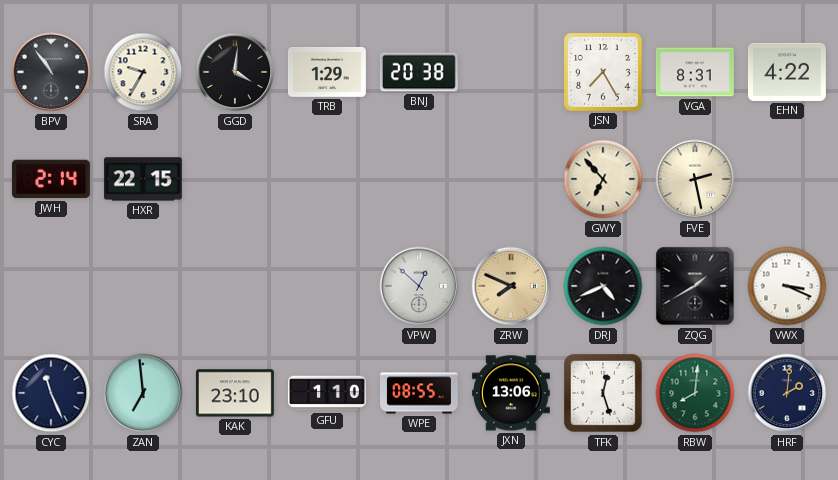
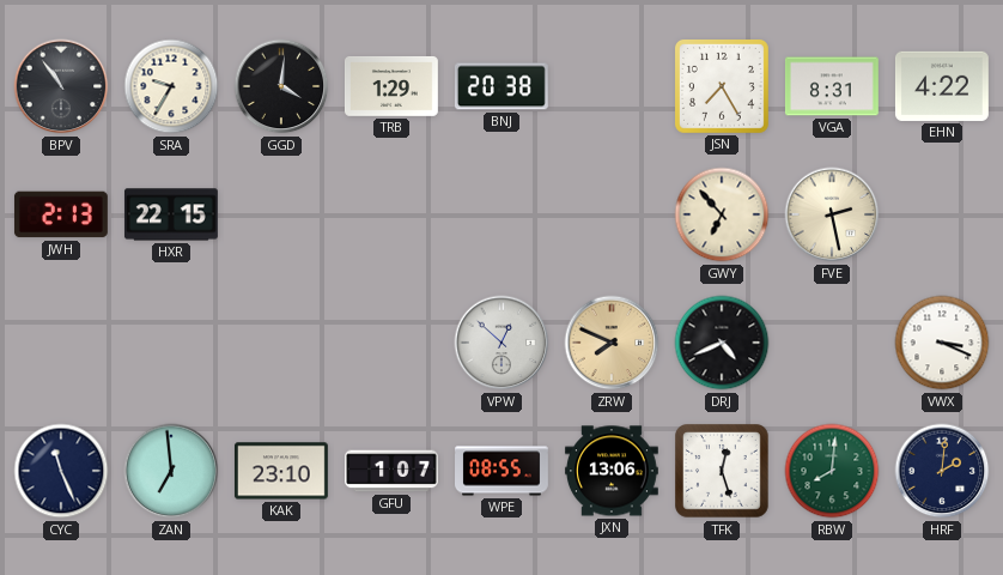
JWH: 2:14 -> 2:13 (61, 214)
ZQG: 1:40 -> none (695, 286)
GFU: 1:10 -> 1:07 (393, 471)
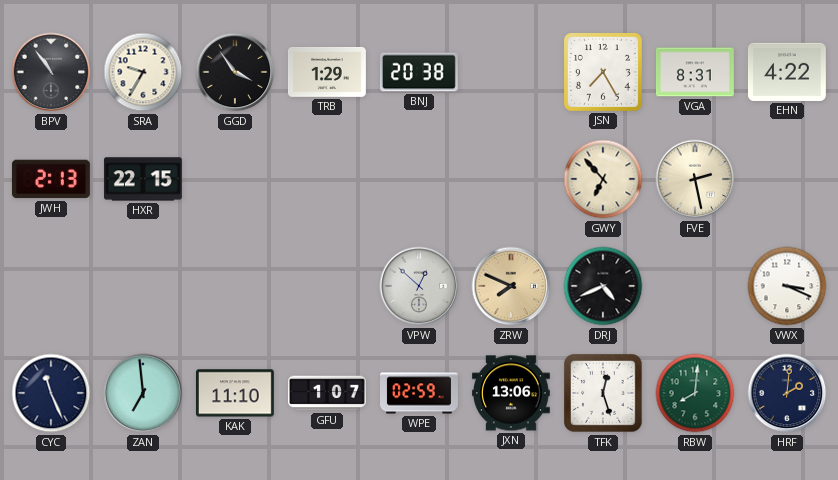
GGD: 4:01 -> 3:54 (235, 72)
KAK: 23:10 -> 11:10 (235, 393)
WPE: 08:55 -> 02:59 (420, 393)
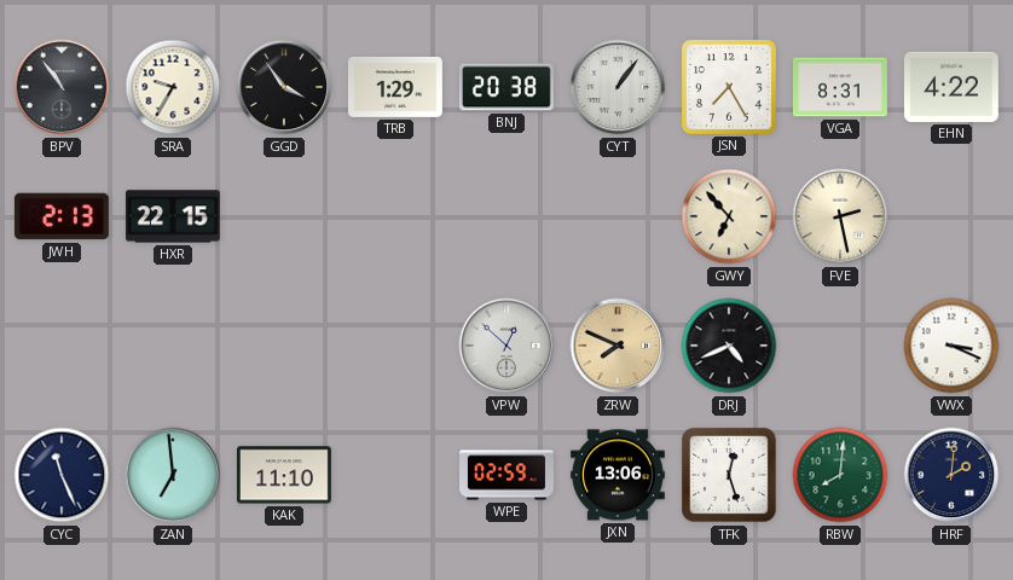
CYT: none -> 1:06 (618, 87)
GFU: 1:07 -> none (328, 393)
